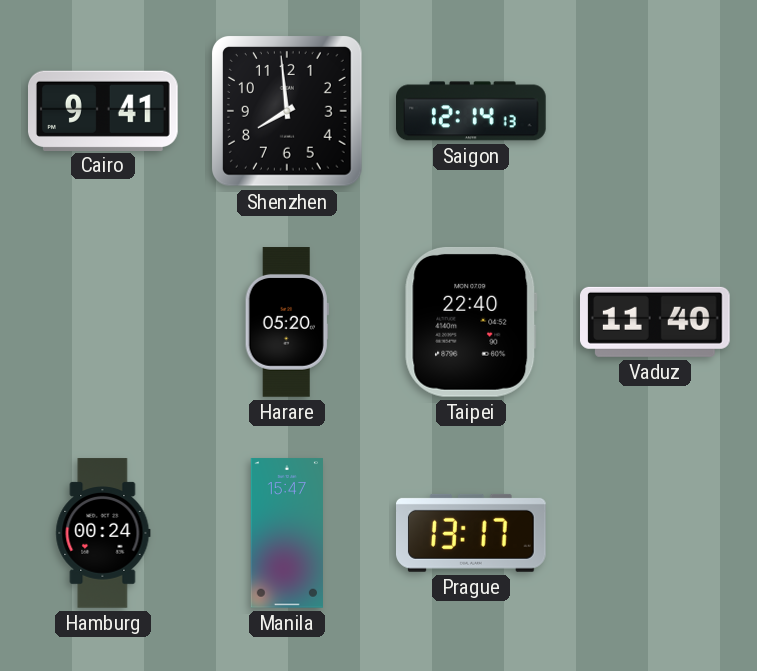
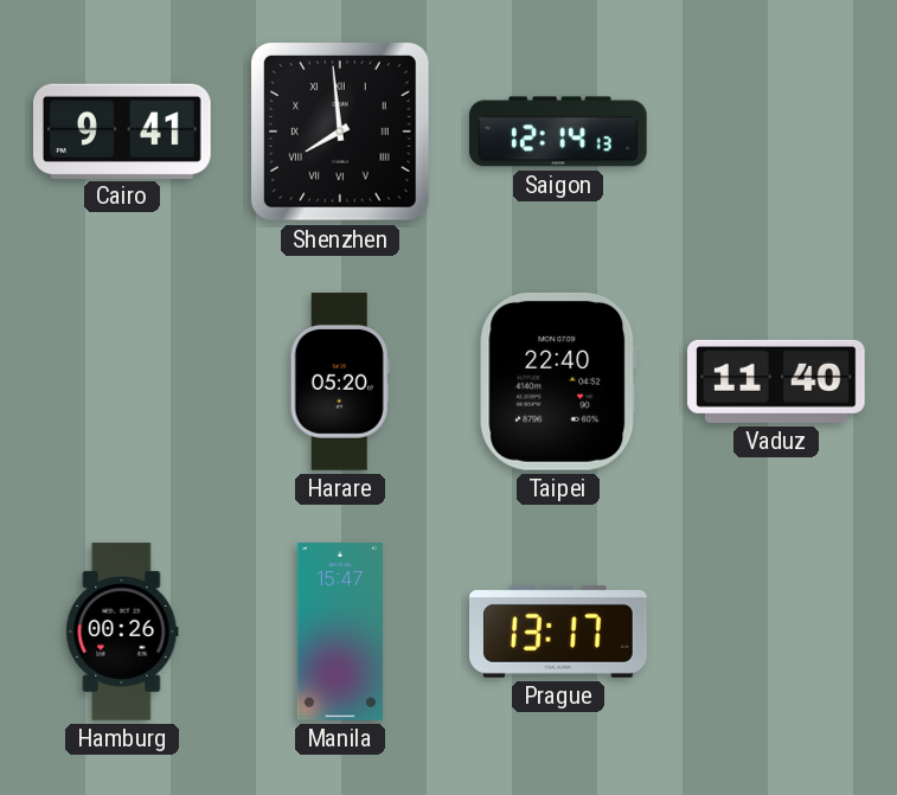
Shenzhen numerals: Arabic -> Roman (341, 133)
Hamburg: 00:24 -> 00:26 (122, 631)
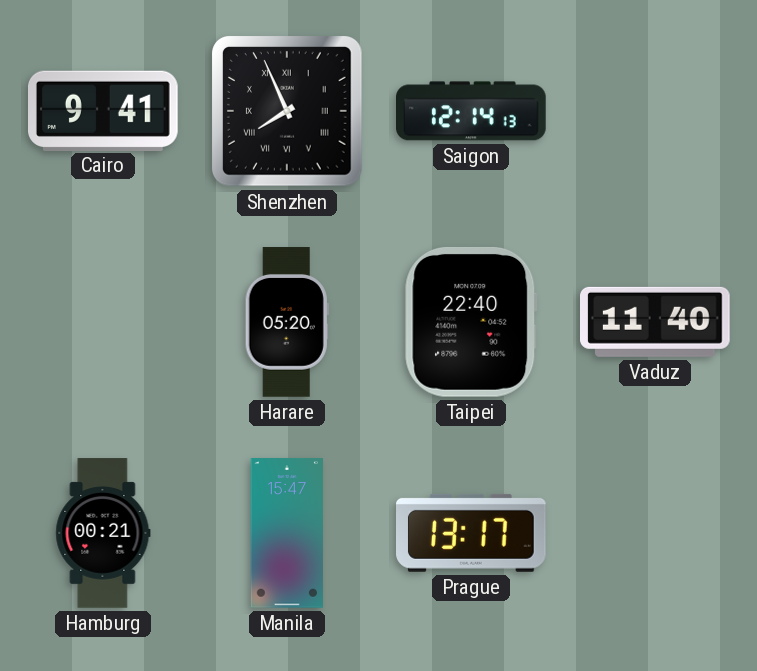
Shenzhen: 7:59 -> 7:56 (288, 112)
Hamburg: 00:26 -> 00:21 (103, 533)
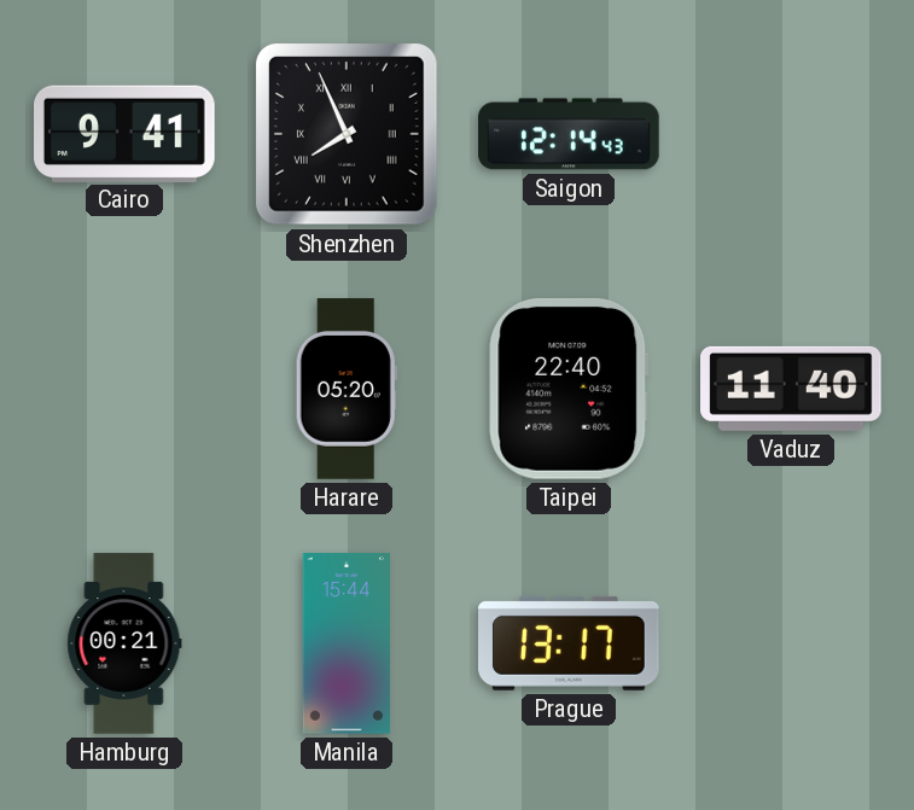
Saigon: 12:14:13 -> 12:14:43 (570, 134)
Manila: 15:47 -> 15:44 (347, 643)
